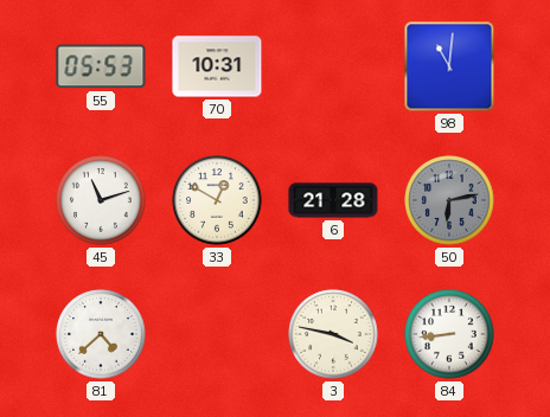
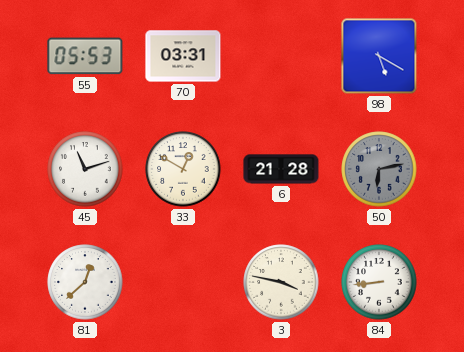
70: 10:31 -> 03:31 (183, 56)
98: 11:01 -> 5:20 (379, 56)
81: 4:38 -> 12:38 (85, 282)
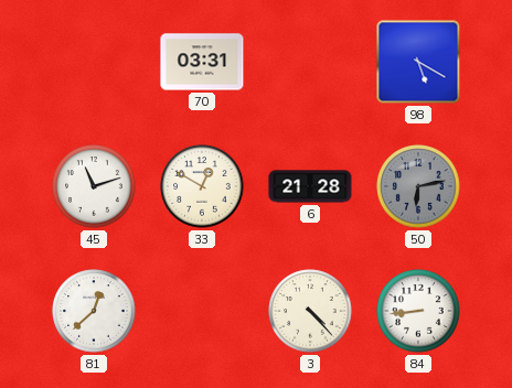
55: 05:53 -> none (85, 56)
3: 3:47 -> 4:23 (310, 311)
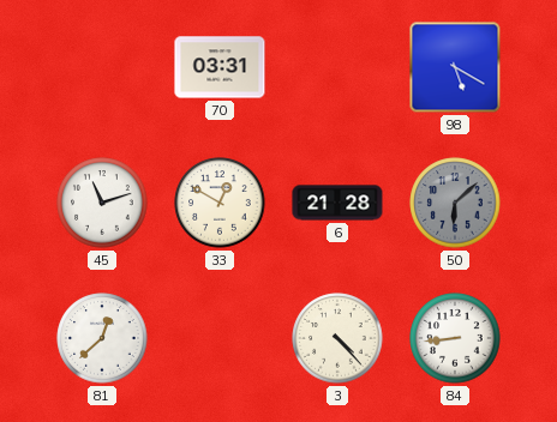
50: 6:13 -> 6:08 (455, 203)
